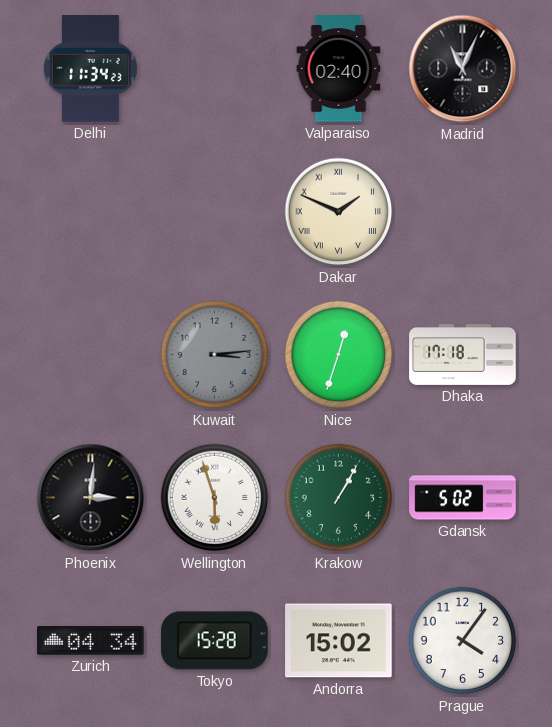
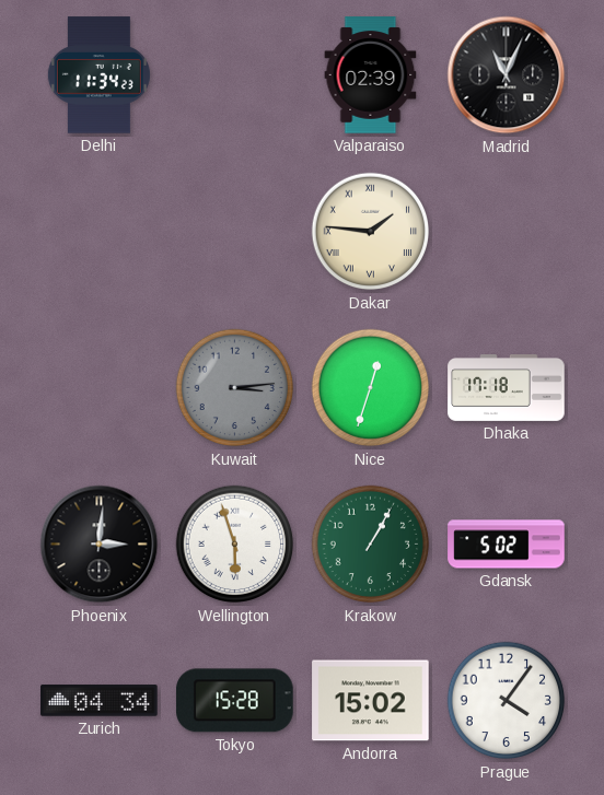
Valparaiso: 02:40 -> 02:39 (371, 75)
Dakar: 1:49 -> 1:46 (371, 232)
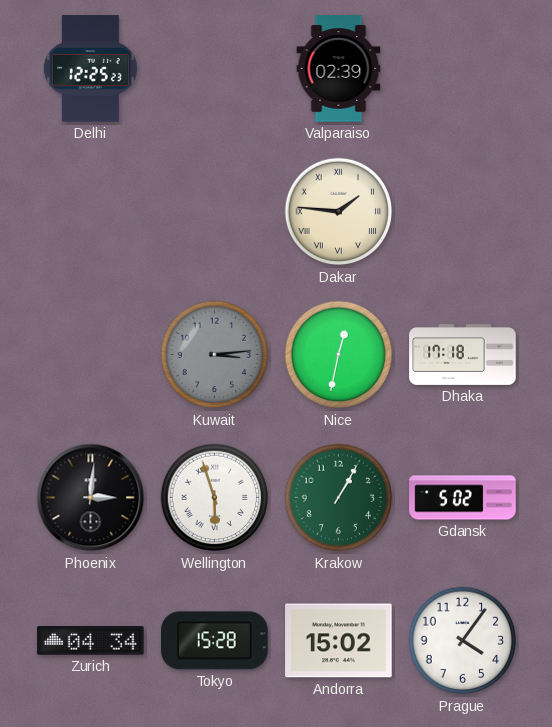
Delhi: 11:34 -> 12:25 (90, 69)
Madrid: 11:04 -> none (507, 75)
Nice: 12:33 -> 12:32 (339, 355)
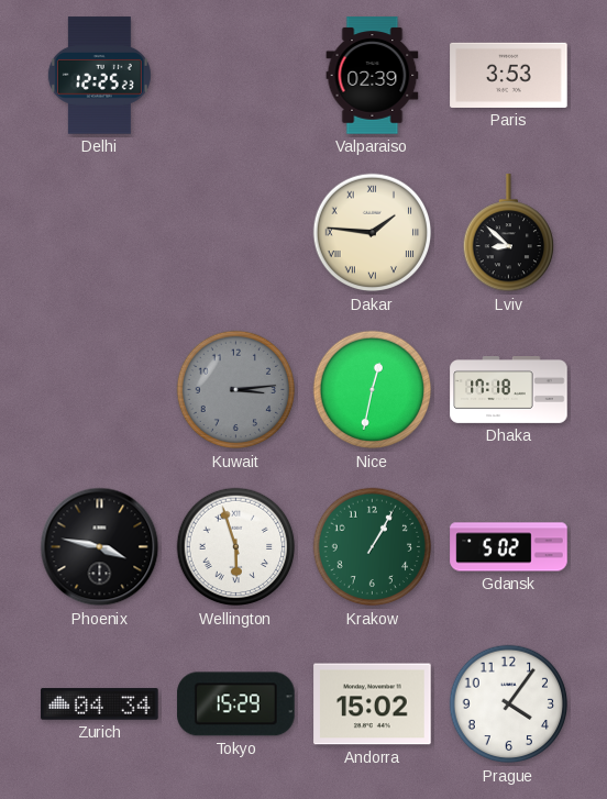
Paris: none -> 3:53 (509, 75)
Lviv: none -> 8:52 (508, 233)
Phoenix: 3:01 -> 3:47 (100, 547)
Tokyo: 15:28 -> 15:29 (236, 704)
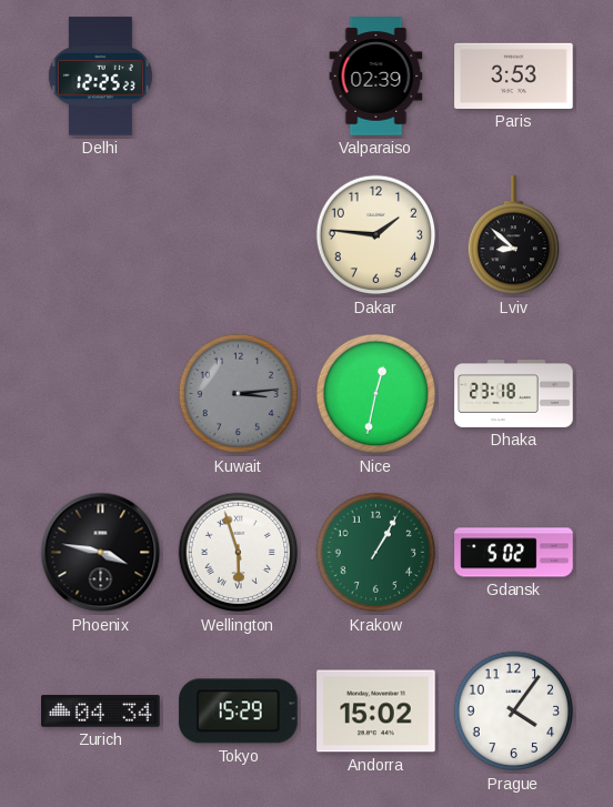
Dakar numerals: Roman -> Arabic (376, 235)
Dhaka: 17:18 -> 23:18 (514, 394)
